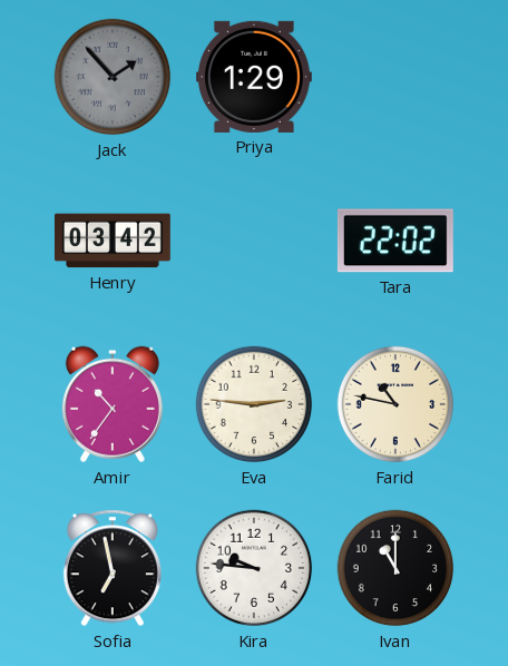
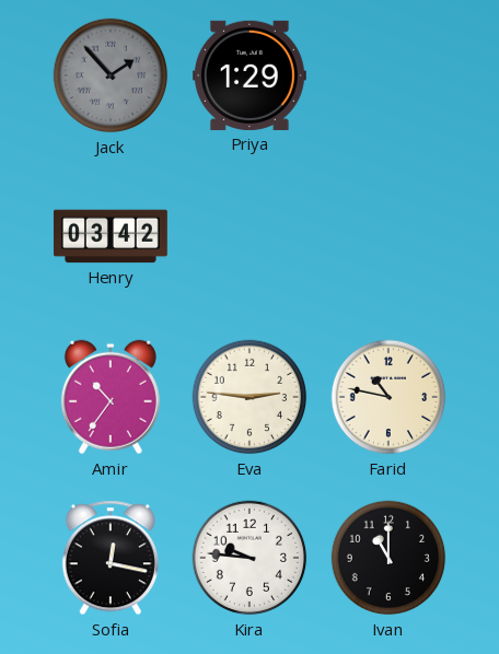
Tara: 22:02 -> none (395, 241)
Sofia: 6:58 -> 12:17 (111, 558)
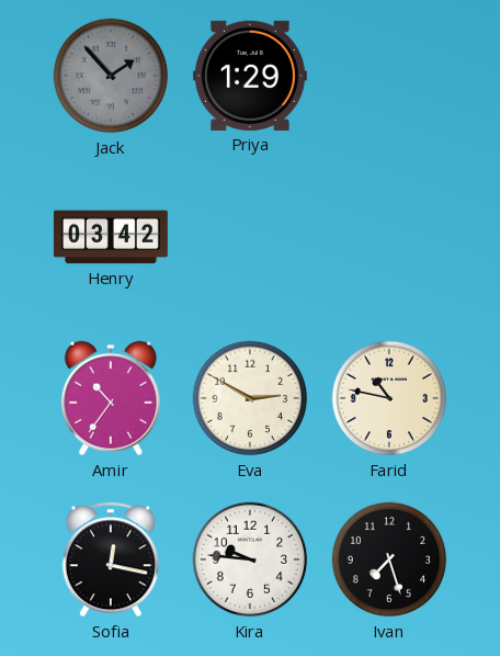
Eva: 2:46 -> 2:50 (250, 398)
Ivan: 11:00 -> 7:27 (389, 559)
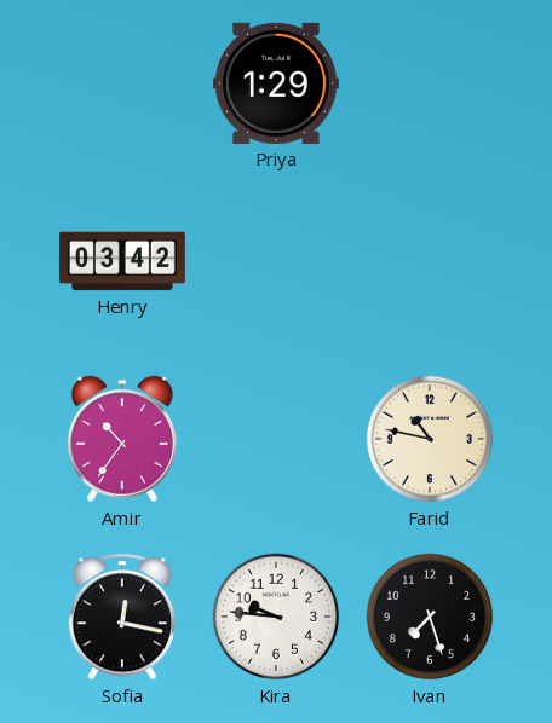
Jack: 1:53 -> none (111, 76)
Eva: 2:50 -> none (250, 398)
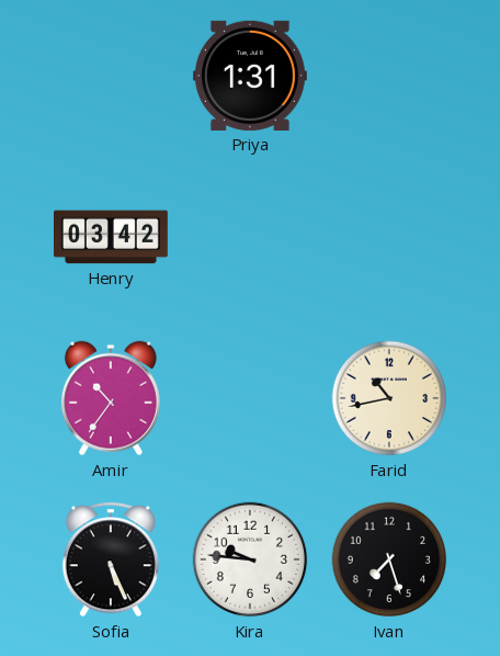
Priya: 1:29 -> 1:31 (250, 76)
Farid: 10:47 -> 10:43 (389, 398)
Sofia: 12:17 -> 5:26 (111, 559)
